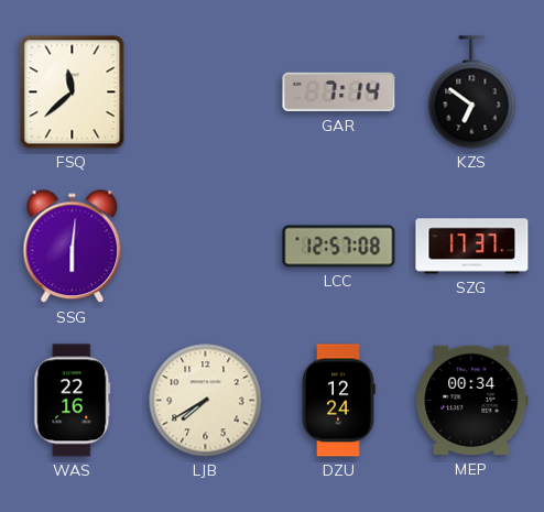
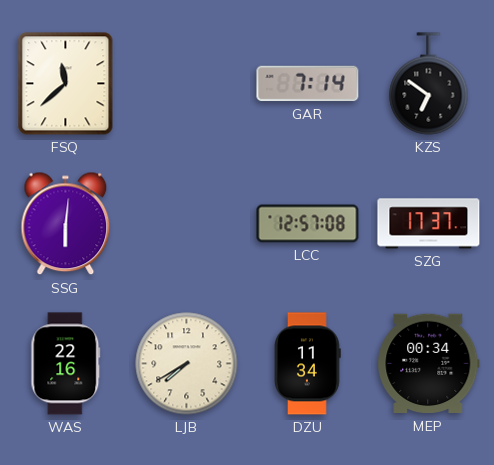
DZU: 12:24 -> 11:34 (308, 364)
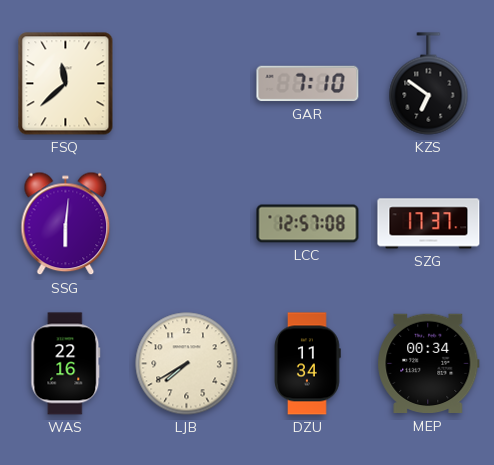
GAR: 7:14 -> 7:10 (308, 84)
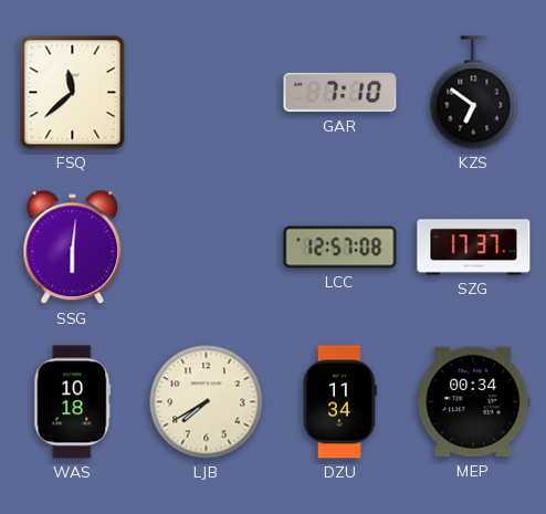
WAS: 22:16 -> 10:18 (73, 402)
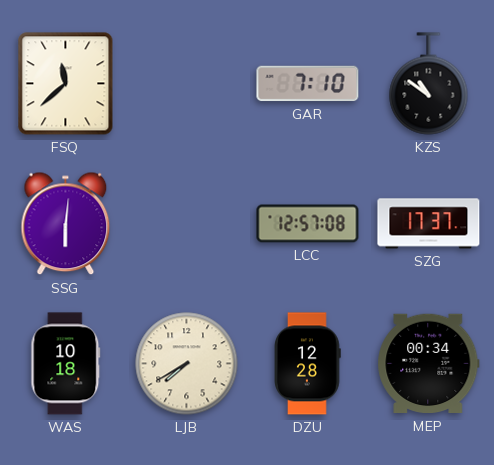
KZS: 6:51 -> 10:51 (429, 84)
DZU: 11:34 -> 12:28 (308, 364)
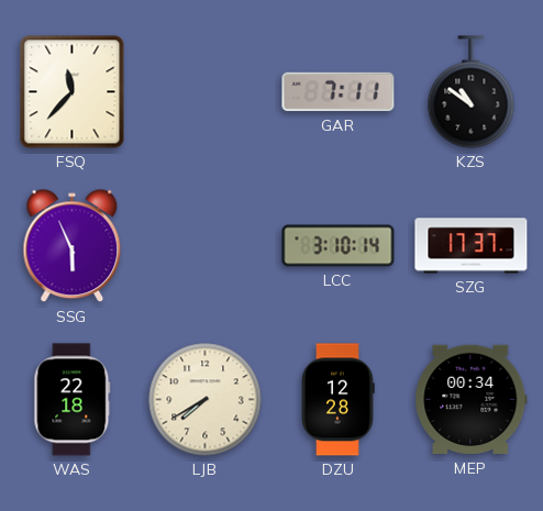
FSQ: 11:38 -> 11:37 (73, 92)
GAR: 7:10 -> 7:11 (339, 92)
SSG: 6:01 -> 5:56 (73, 246)
LCC: 12:57 -> 3:10 (339, 246)
WAS: 10:18 -> 22:18 (73, 400)
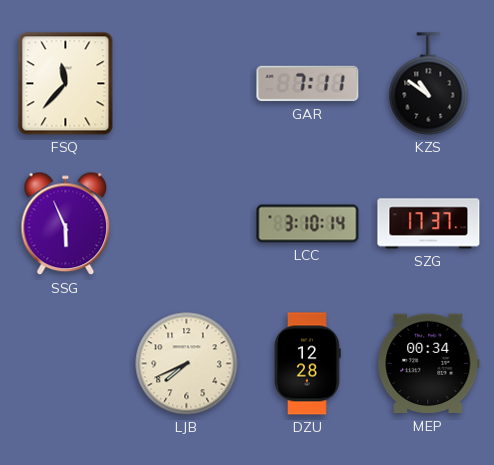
WAS: 22:18 -> none (73, 400)
LJB: 7:40 -> 7:41 (187, 364)
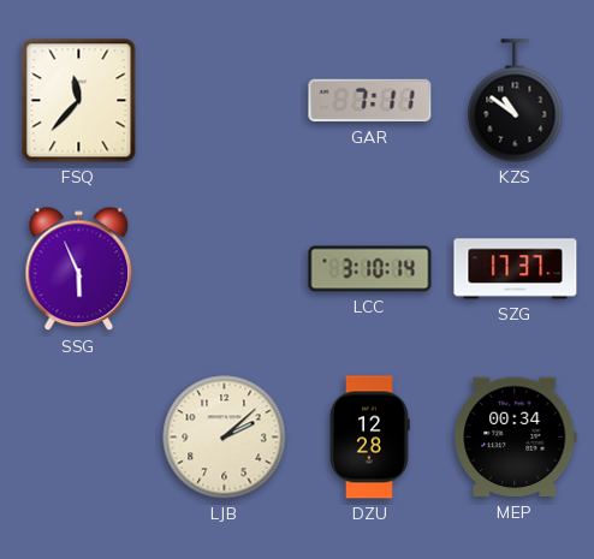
LJB: 7:41 -> 2:08 (225, 438)
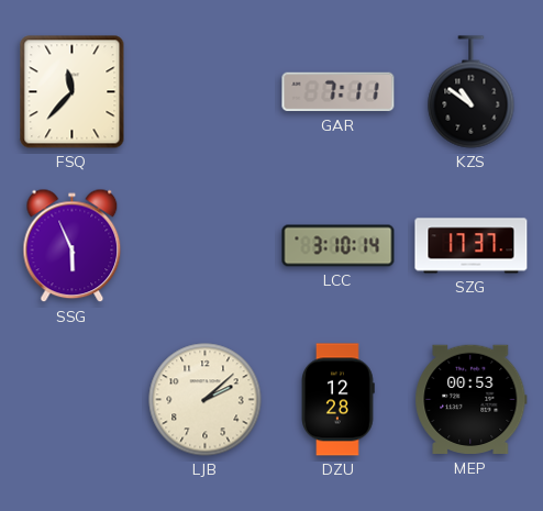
MEP: 00:34 -> 00:53 (472, 400)
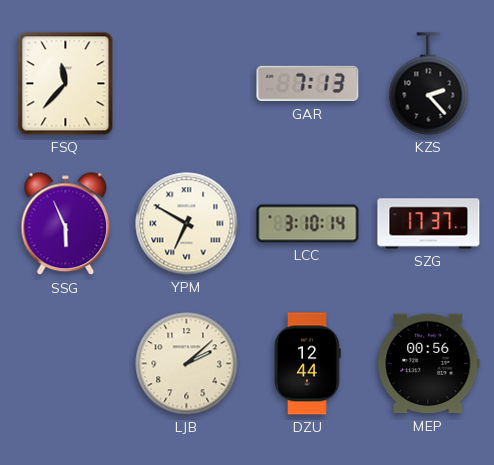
GAR: 7:11 -> 7:13 (308, 84)
KZS: 10:51 -> 2:23 (429, 84)
YPM: none -> 6:50 (187, 224)
DZU: 12:28 -> 12:44 (308, 364)
MEP: 00:53 -> 00:56 (429, 364)
